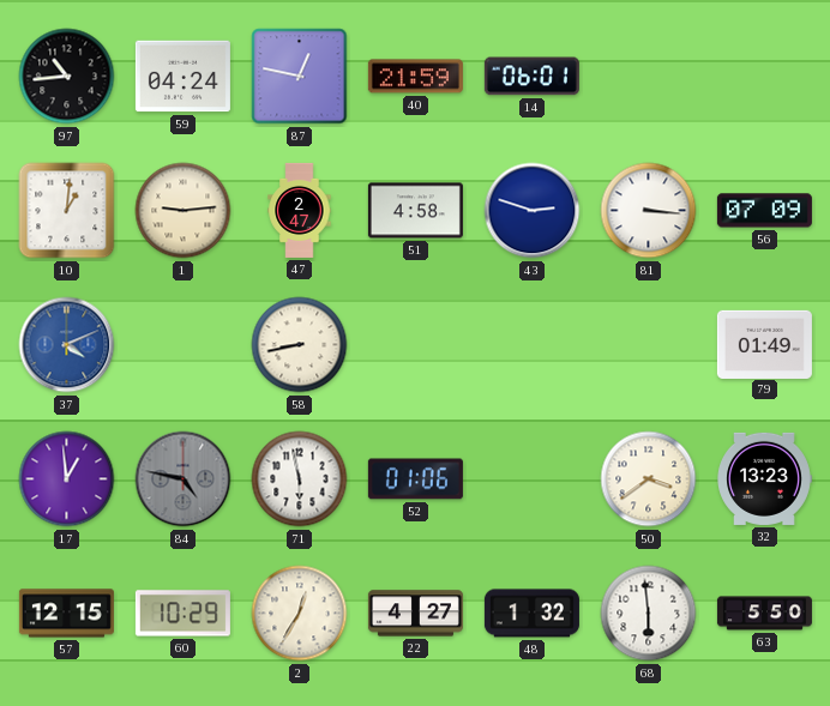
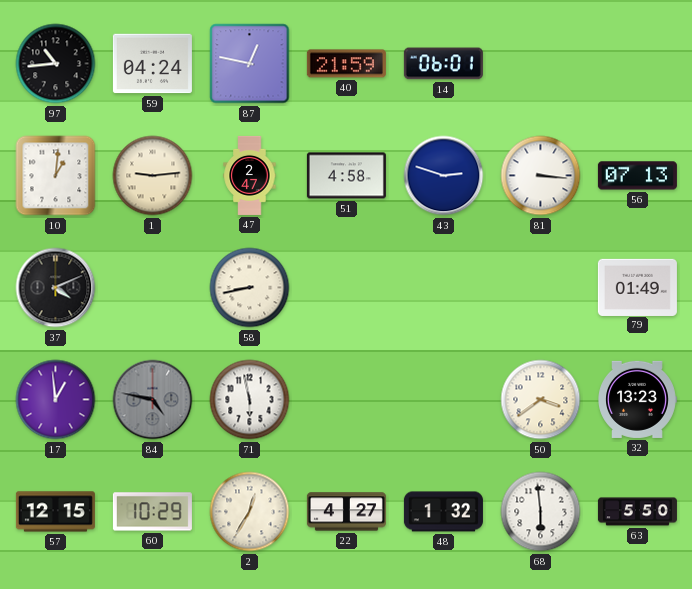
56: 07:09 -> 07:13 (637, 176)
37 dial: blue -> black (56, 288)
52: 01:06 -> none (415, 479)
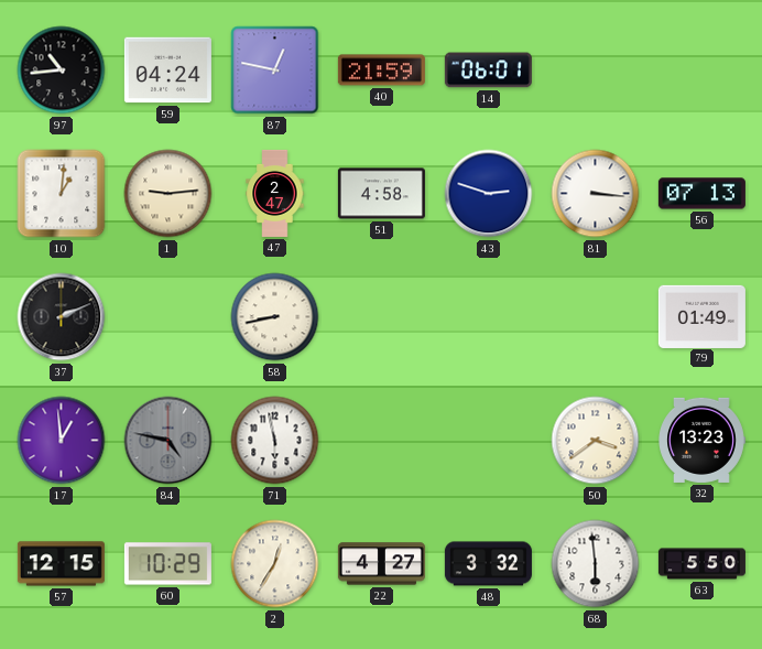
37: 4:11 -> 2:11 (62, 317)
48: 1:32 -> 3:32 (488, 564)
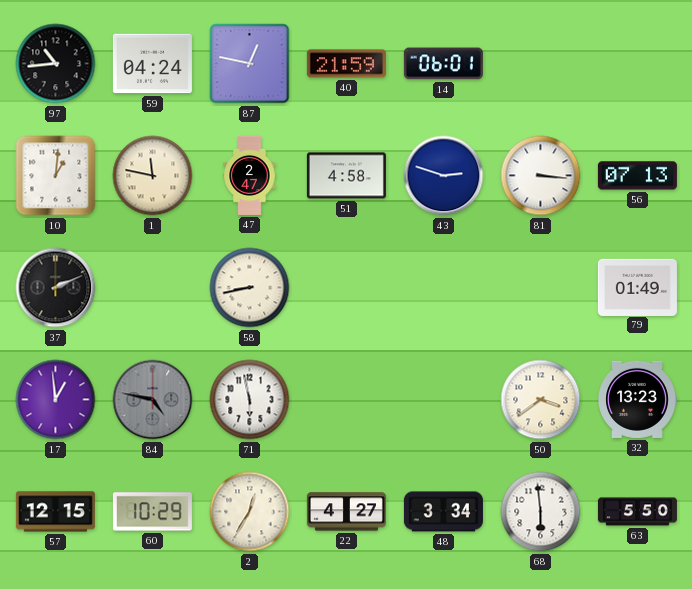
1: 9:14 -> 11:47 (153, 176)
48: 3:32 -> 3:34 (443, 512)
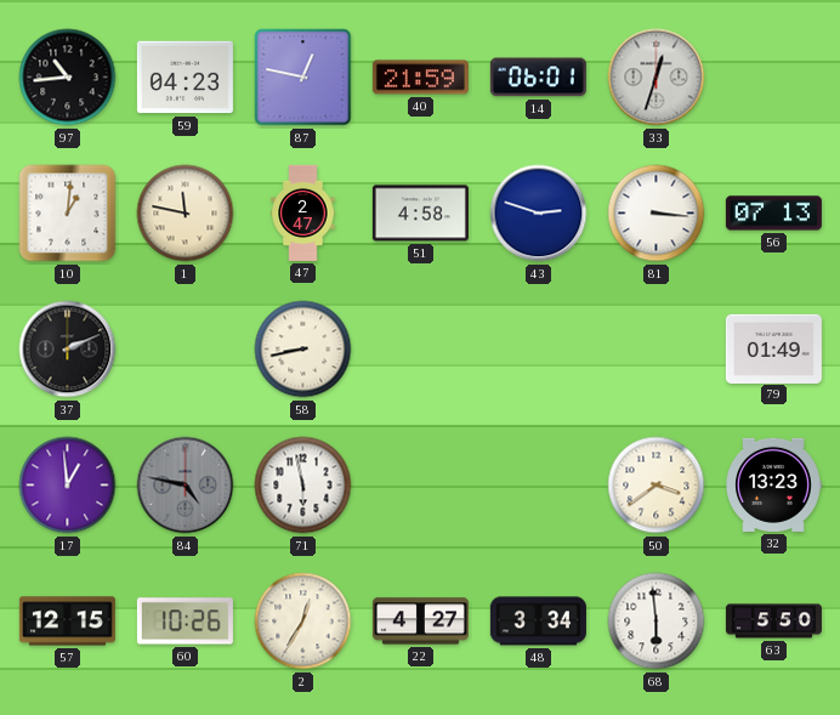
59: 04:24 -> 04:23 (185, 78)
33: none -> 12:33 (657, 78)
60: 10:29 -> 10:26 (185, 622)
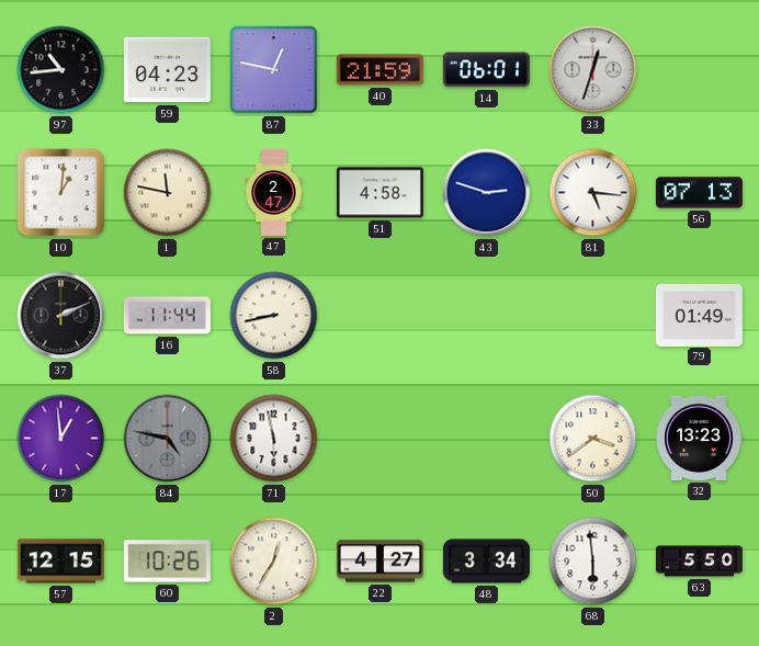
81: 3:16 -> 5:16 (593, 193)
16: none -> 11:44 (167, 316)
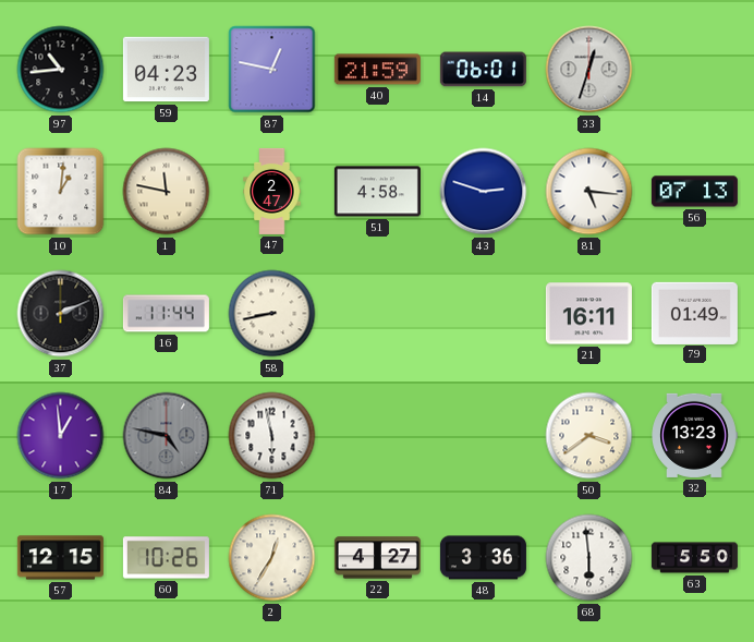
21: none -> 16:11 (588, 314)
48: 3:34 -> 3:36 (483, 558)
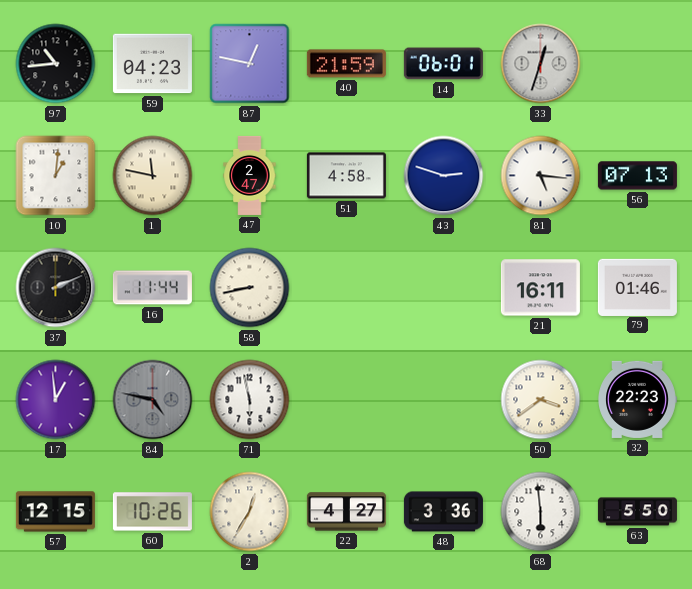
79: 01:49 -> 01:46 (637, 287)
32: 13:23 -> 22:23 (637, 399)
